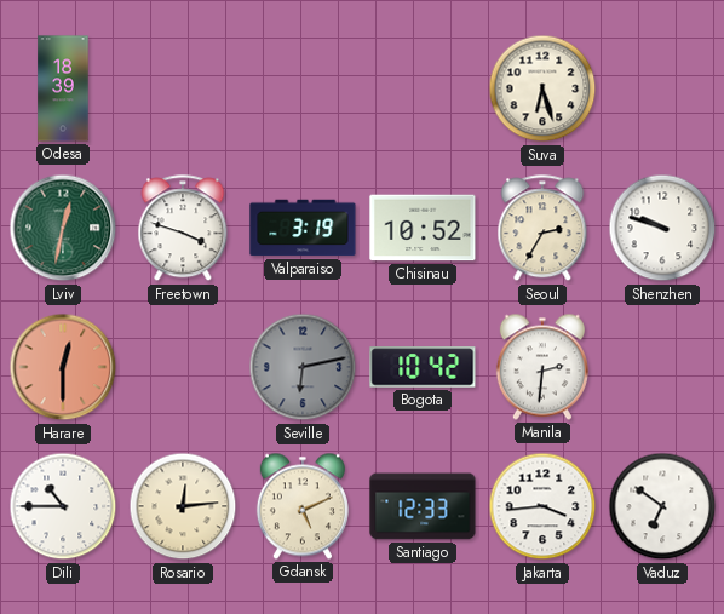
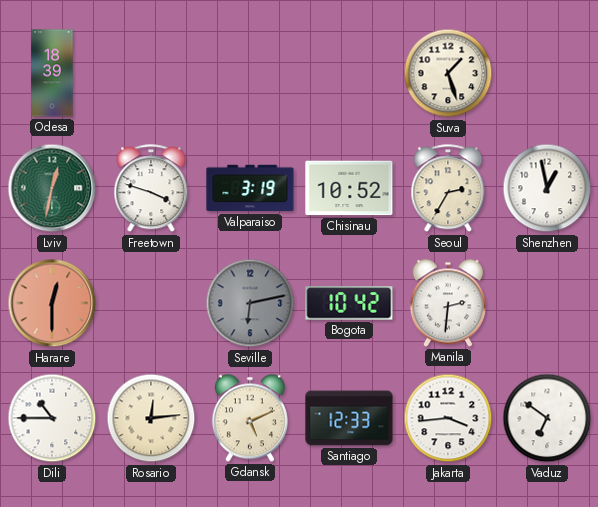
Suva: 6:27 -> 1:27 (448, 73)
Shenzhen: 9:48 -> 12:58 (547, 188)
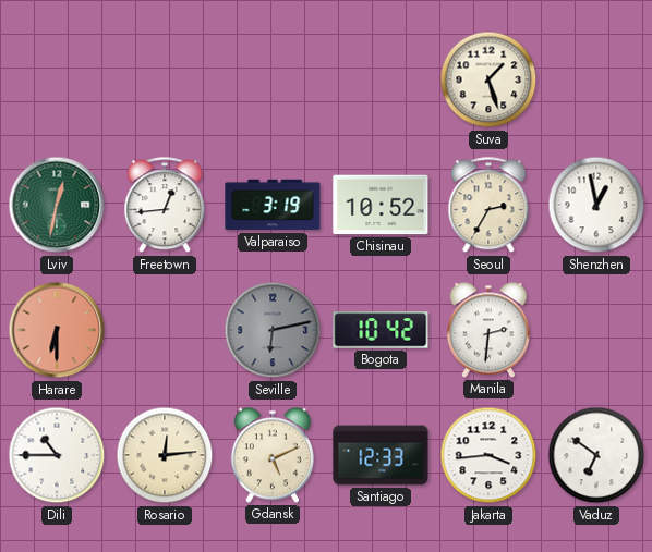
Odesa: 18:39 -> none (52, 73)
Freetown: 3:48 -> 12:44 (165, 206)
Harare: 12:30 -> 6:30 (57, 330)
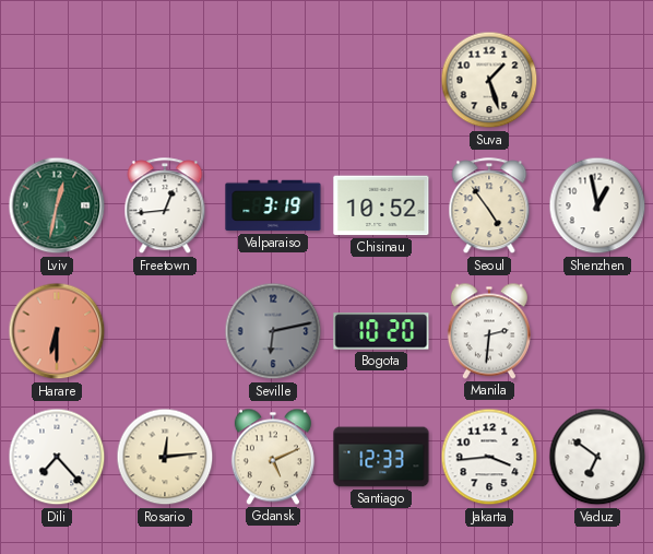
Seoul: 2:35 -> 4:54 (489, 207)
Bogota: 10:42 -> 10:20 (381, 331)
Dili: 10:45 -> 7:23 (57, 457)
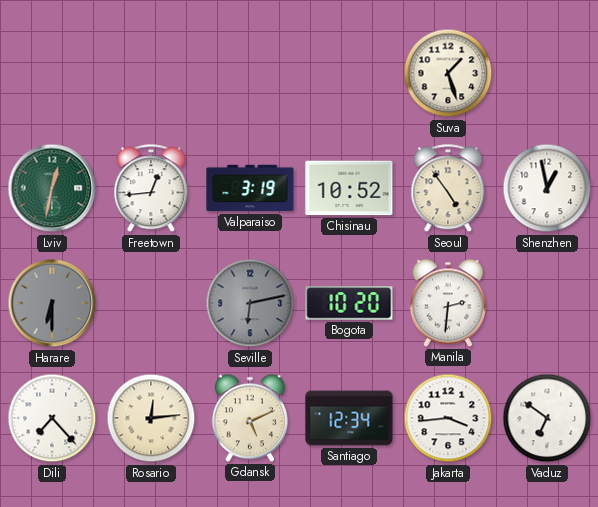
Harare dial: salmon -> grey (52, 303)
Santiago: 12:33 -> 12:34 (349, 418)
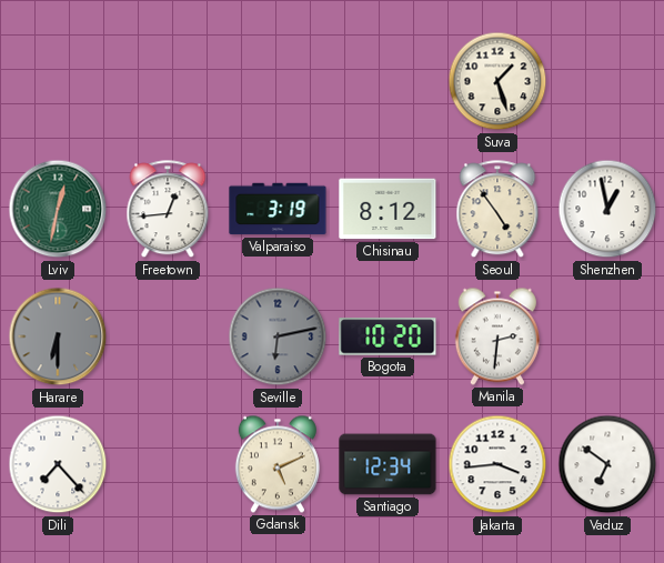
Chisinau: 10:52 -> 8:12 (388, 209)
Rosario: 12:14 -> none (151, 418)
